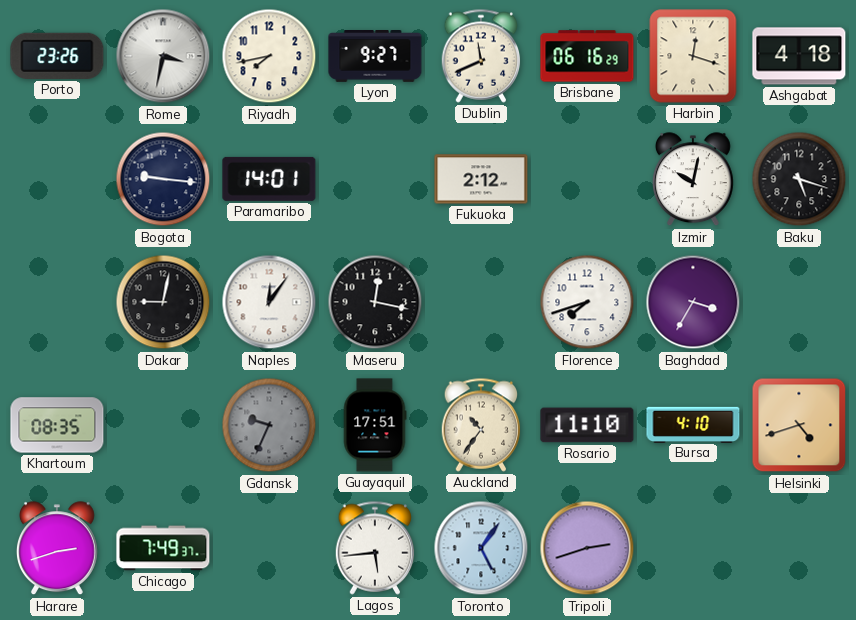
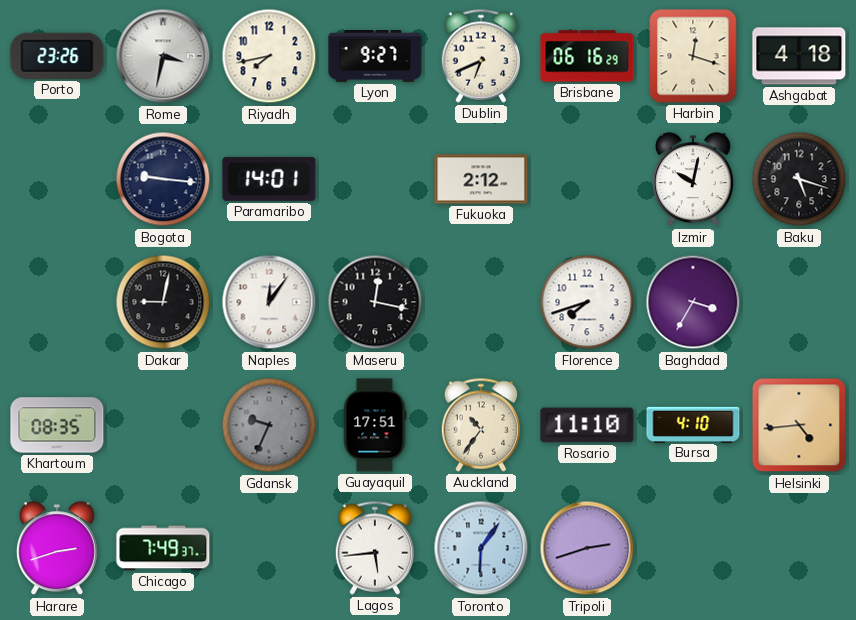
Dublin: 11:41 -> 6:41 (481, 56)
Helsinki: 4:42 -> 4:44 (799, 425)
Toronto: 5:06 -> 6:06 (481, 548)
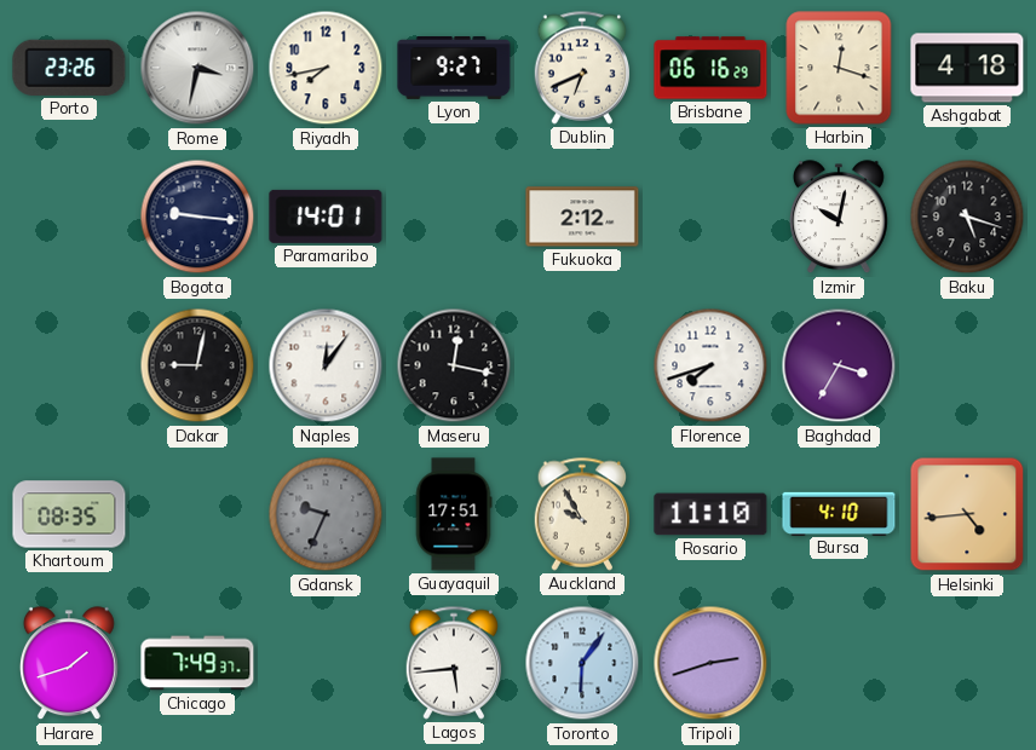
Auckland: 10:36 -> 9:55 (582, 514)
Harare: 2:42 -> 1:42 (69, 664)
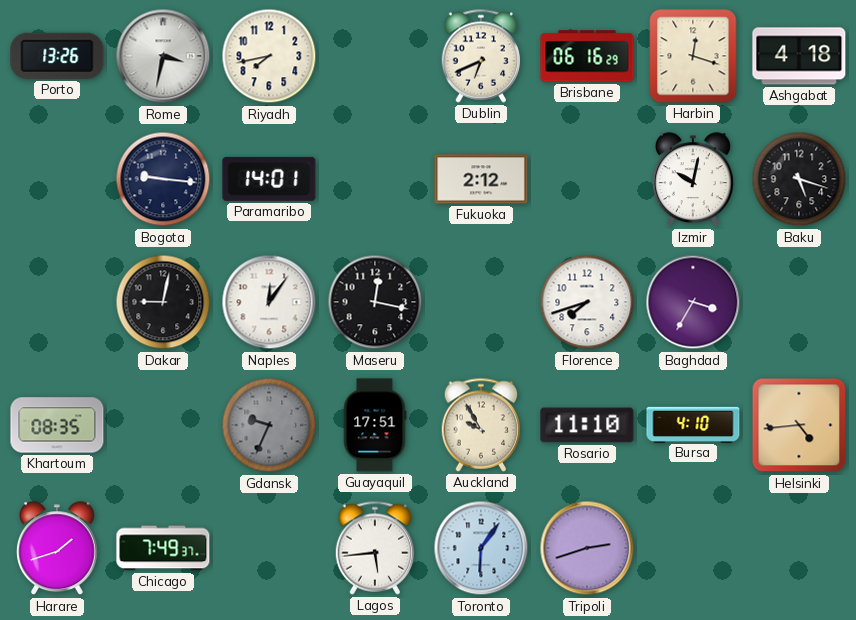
Porto: 23:26 -> 13:26 (57, 56)
Lyon: 9:27 -> none (454, 69)
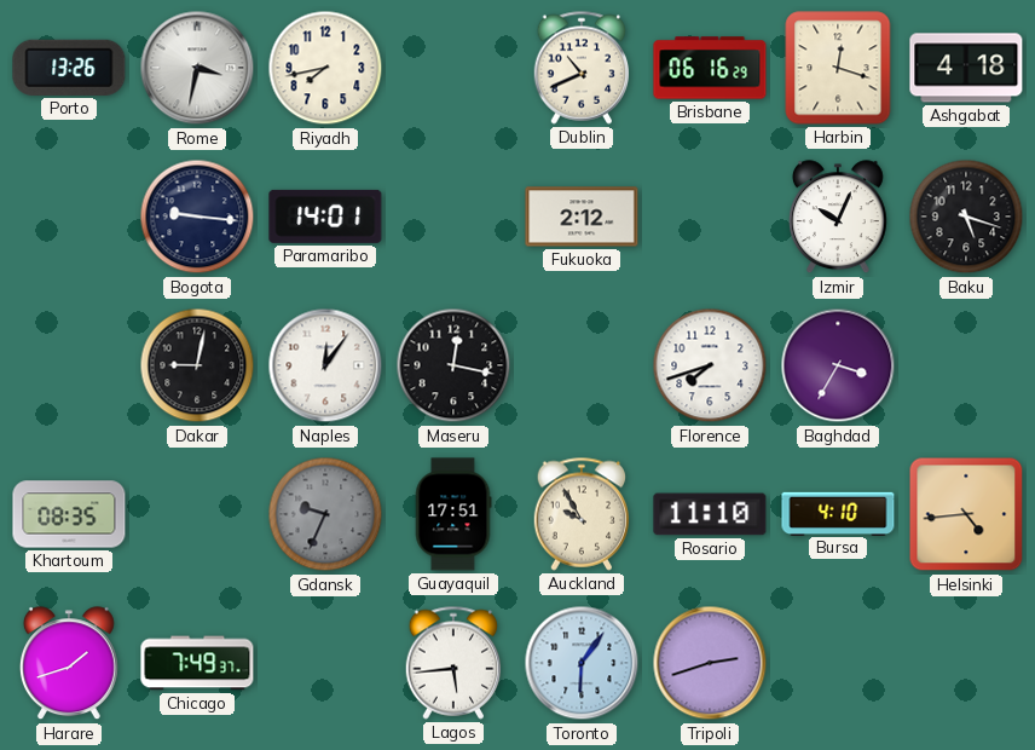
Dublin: 6:41 -> 10:41 (582, 68)
Izmir: 10:02 -> 10:04 (838, 218)
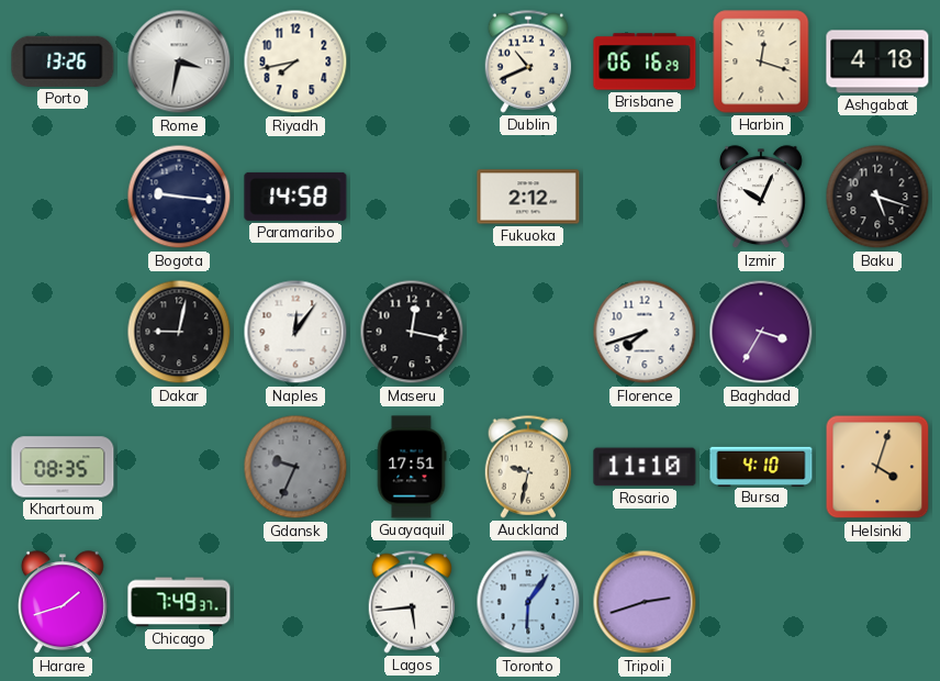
Paramaribo: 14:01 -> 14:58 (295, 197)
Auckland: 9:55 -> 9:32 (528, 467)
Helsinki: 4:44 -> 4:03 (877, 467)
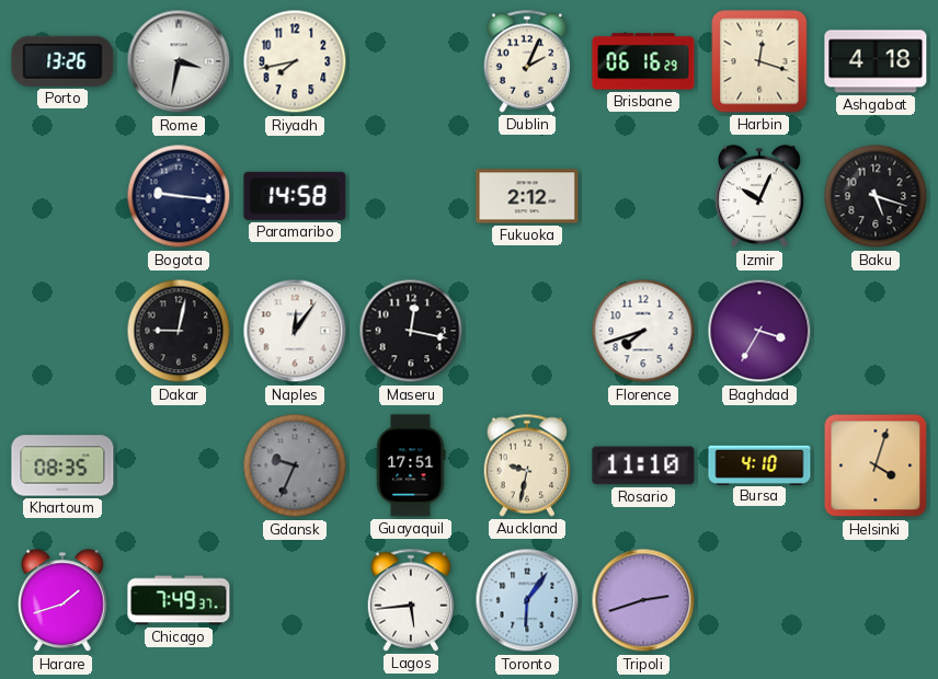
Dublin: 10:41 -> 2:04 (527, 61)
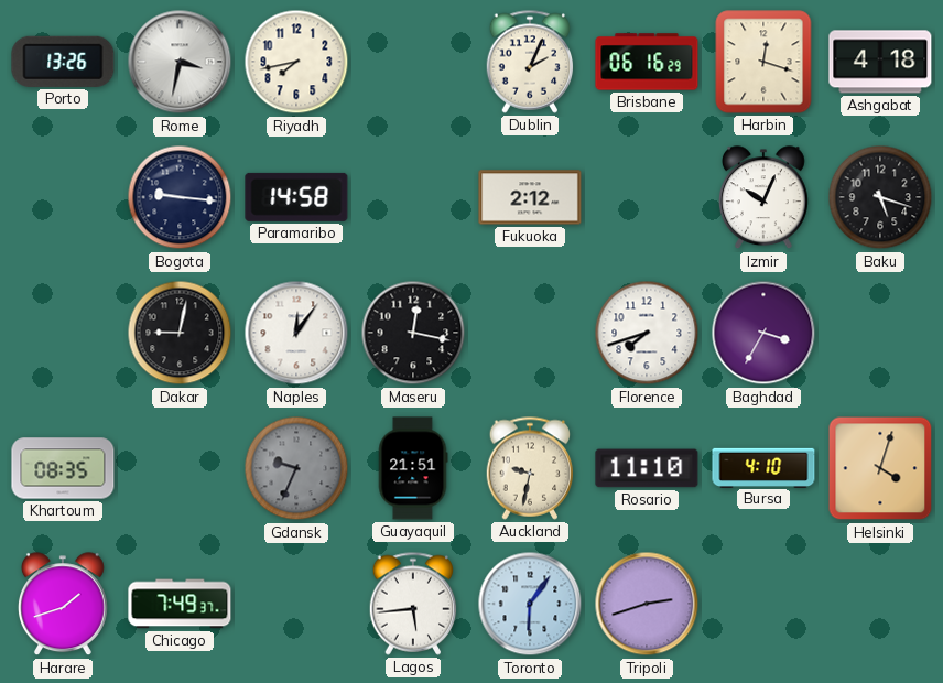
Guayaquil: 17:51 -> 21:51 (413, 468)
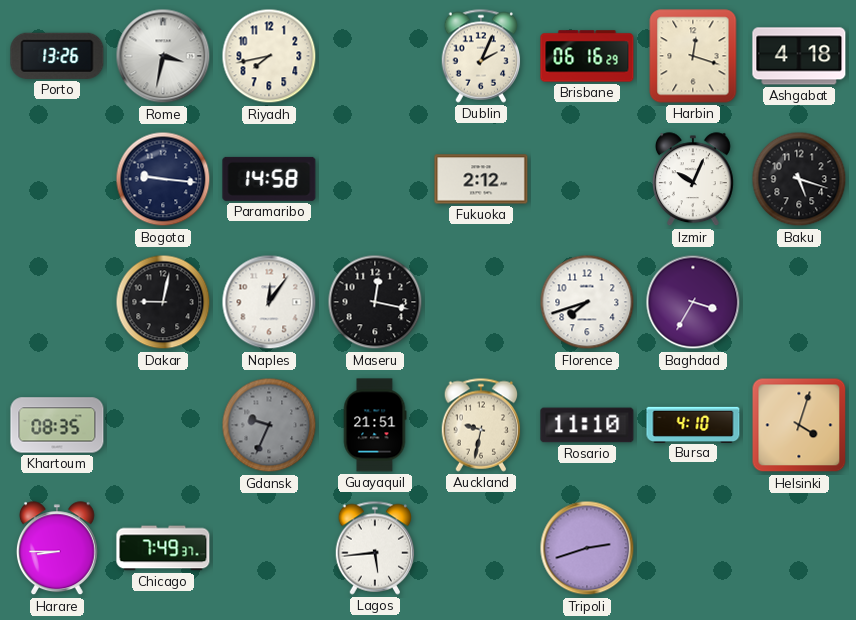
Harare: 1:42 -> 8:45 (57, 549)
Toronto: 6:06 -> none (530, 604)
